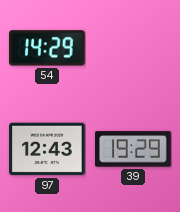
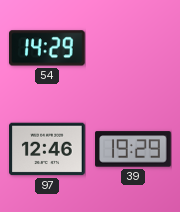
97: 12:43 -> 12:46 (47, 149)
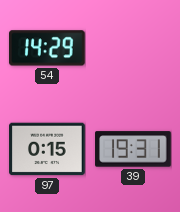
97: 12:46 -> 0:15 (47, 149)
39: 19:29 -> 19:31 (133, 149)
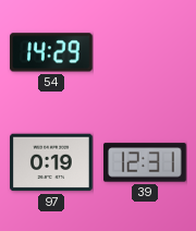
97: 0:15 -> 0:19 (51, 162)
39: 19:31 -> 12:31 (145, 162)
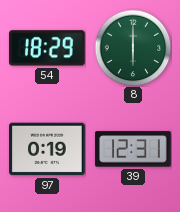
54: 14:29 -> 18:29 (47, 48)
8: none -> 6:00 (133, 48)
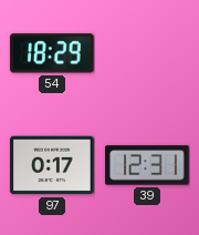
8: 6:00 -> none (133, 48)
97: 0:19 -> 0:17 (52, 165)
